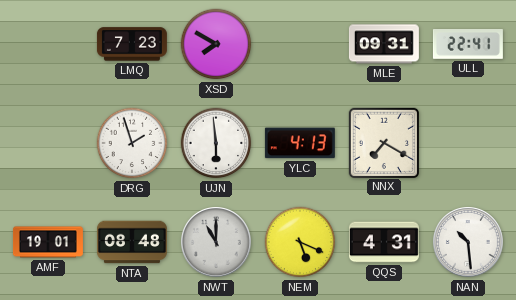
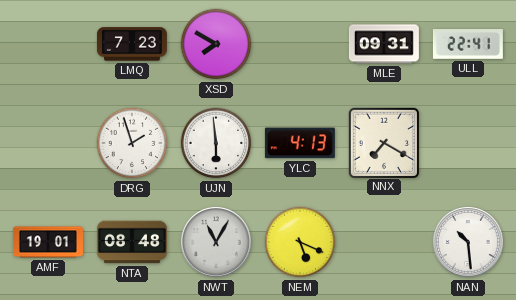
NWT: 11:00 -> 11:05 (217, 243)
QQS: 4:31 -> none (384, 242)
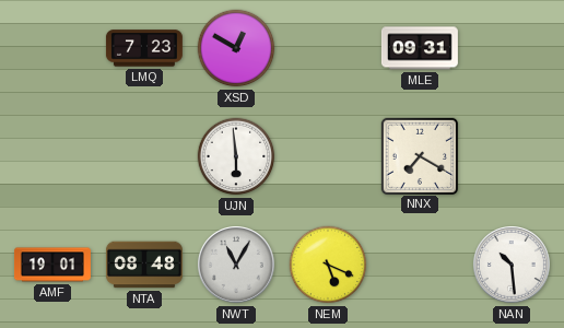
XSD: 7:50 -> 12:50 (236, 48)
ULL: 22:41 -> none (468, 44)
DRG: 1:57 -> none (132, 143)
YLC: 4:13 -> none (300, 143)
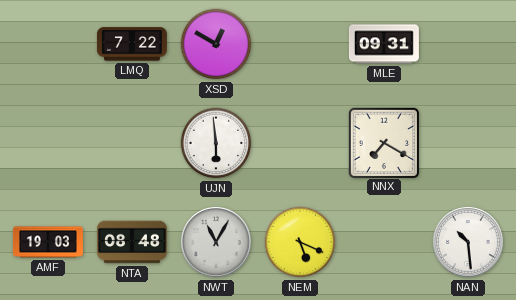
LMQ: 7:23 -> 7:22 (132, 44)
AMF: 19:01 -> 19:03 (48, 242)
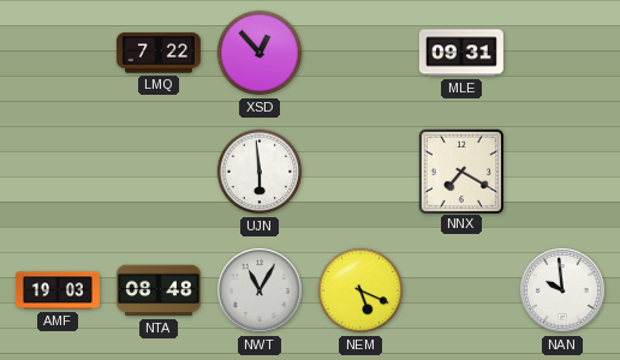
XSD: 12:50 -> 12:53 (260, 53)
NAN: 10:29 -> 9:59 (564, 292)
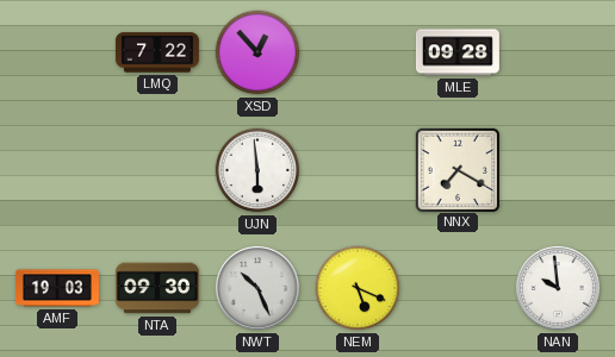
MLE: 09:31 -> 09:28 (458, 52)
NTA: 08:48 -> 09:30 (157, 288)
NWT: 11:05 -> 10:26 (259, 289)
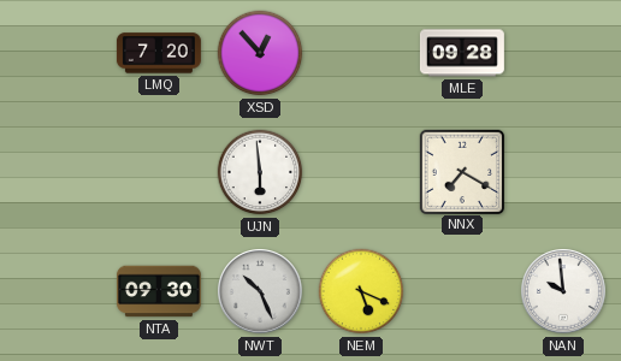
LMQ: 7:22 -> 7:20 (159, 53)
AMF: 19:03 -> none (57, 288)
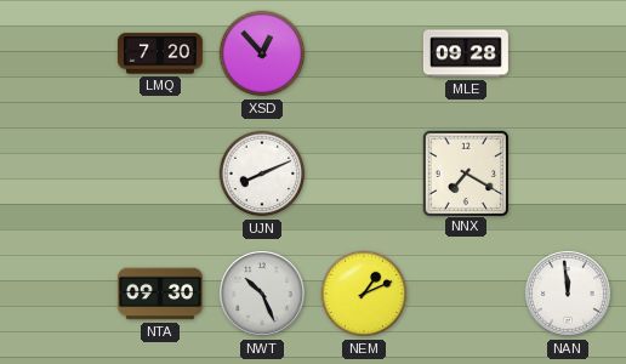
UJN: 5:59 -> 8:11 (262, 174)
NEM: 5:19 -> 1:11 (364, 294)
NAN: 9:59 -> 11:59 (569, 295)
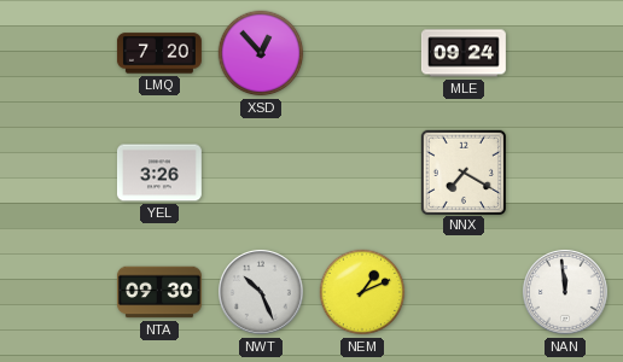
MLE: 09:28 -> 09:24 (464, 53)
YEL: none -> 3:26 (159, 173)
UJN: 8:11 -> none (262, 174)
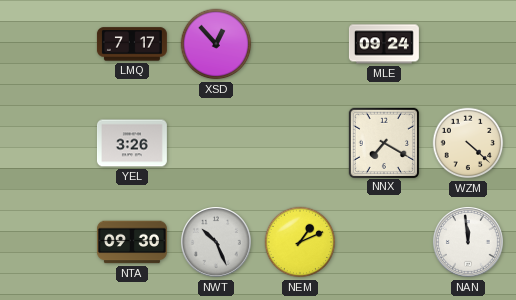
LMQ: 7:20 -> 7:17 (132, 44)
WZM: none -> 4:22 (468, 143)
